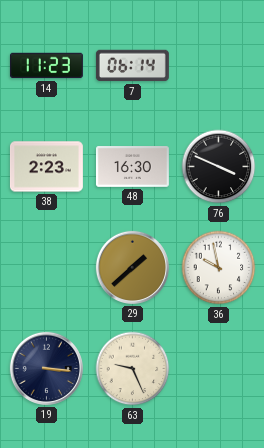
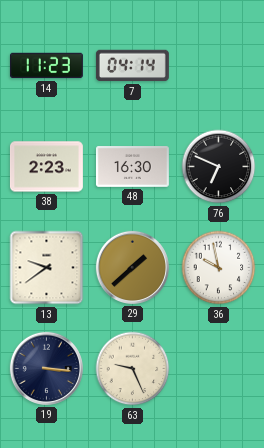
7: 06:14 -> 04:14 (132, 66)
76: 3:49 -> 6:49 (219, 167)
13: none -> 9:39 (47, 268)
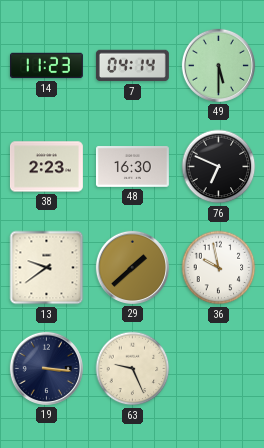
49: none -> 5:30 (218, 65)
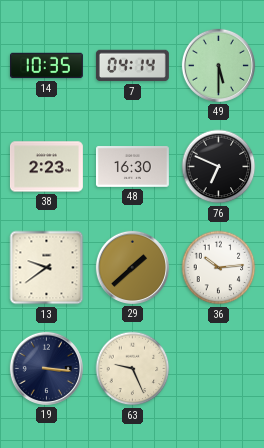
14: 11:23 -> 10:35 (46, 66)
36: 9:58 -> 10:14 (219, 268)
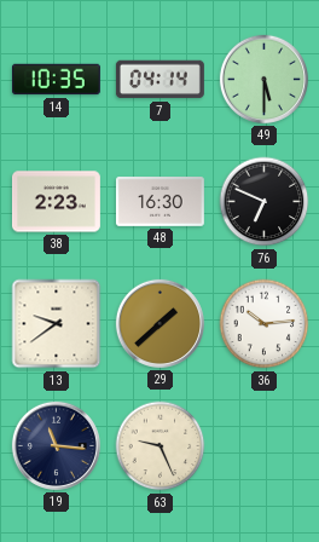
19: 3:16 -> 11:16 (56, 445)
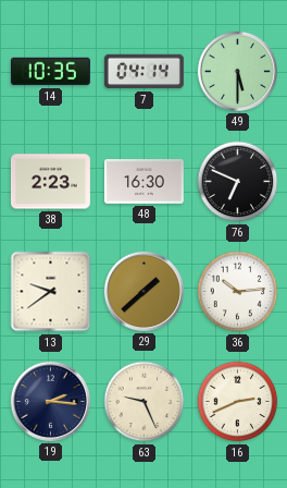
19: 11:16 -> 2:16 (50, 401)
16: none -> 2:41 (238, 402)
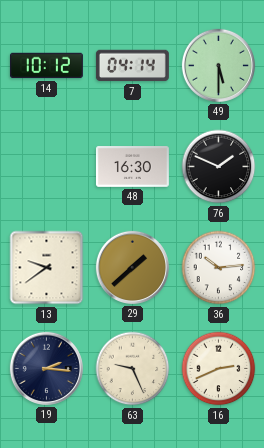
14: 10:35 -> 10:12 (46, 66)
38: 2:23 -> none (50, 182)
76: 6:49 -> 1:49 (219, 167)
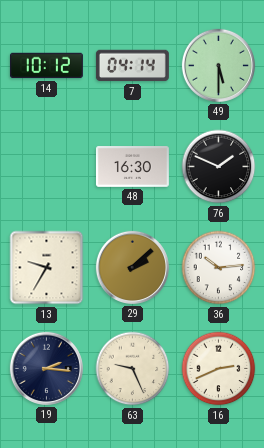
13: 9:39 -> 9:35 (47, 268)
29: 1:38 -> 2:08 (132, 267)
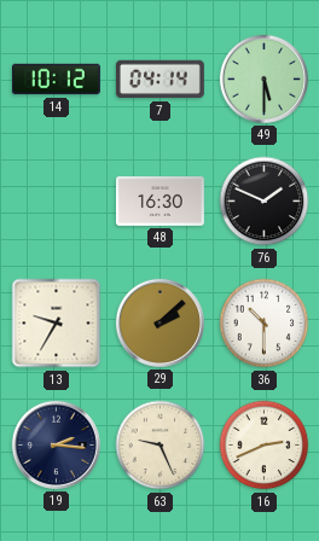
36: 10:14 -> 10:30 (265, 324)
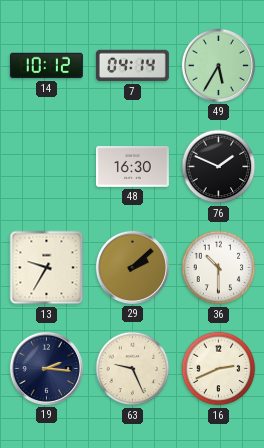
49: 5:30 -> 5:35 (218, 65)
